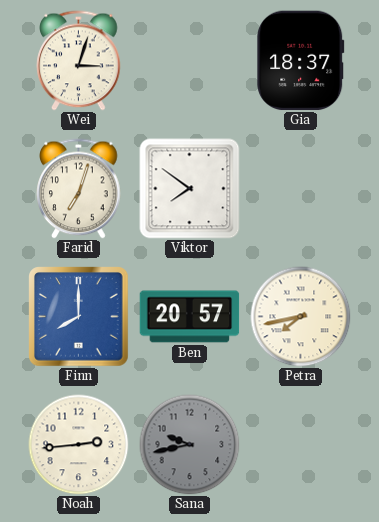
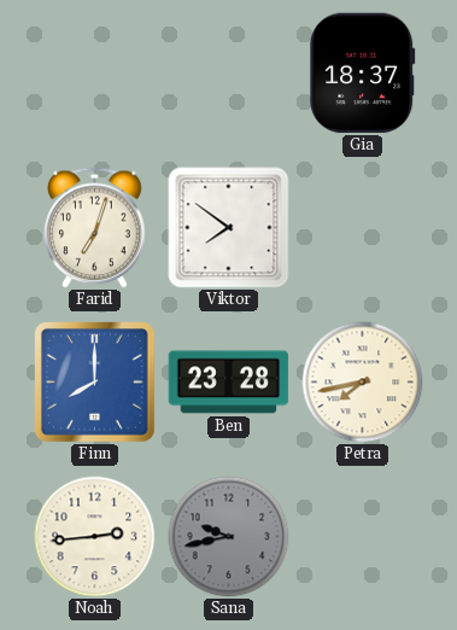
Wei: 3:03 -> none (79, 61)
Ben: 20:57 -> 23:28 (229, 383)
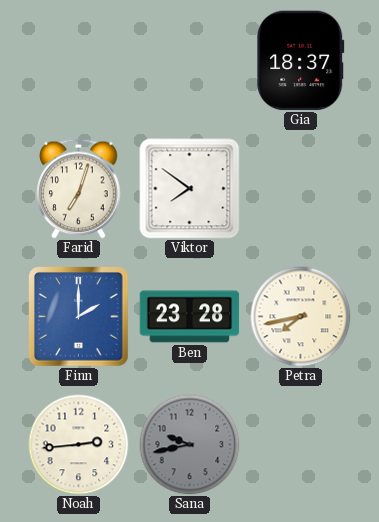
Finn: 8:00 -> 2:00 (79, 317)
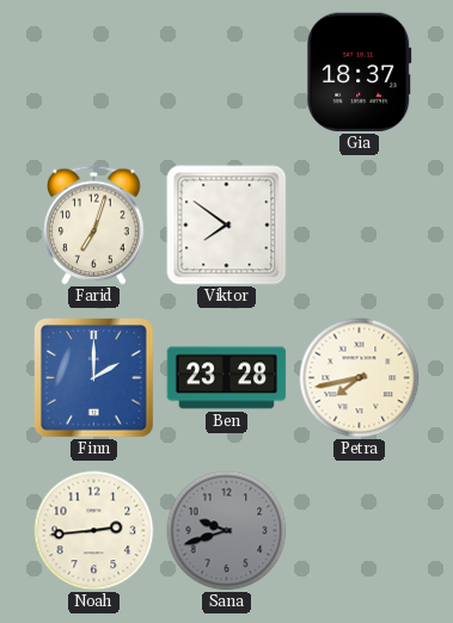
Sana: 9:43 -> 9:42 (227, 531)
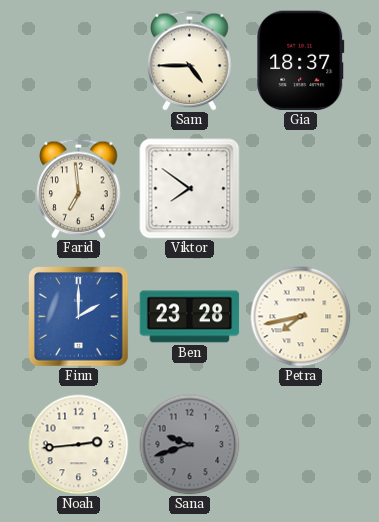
Sam: none -> 4:45 (190, 61)
Farid: 7:03 -> 6:59 (79, 189)
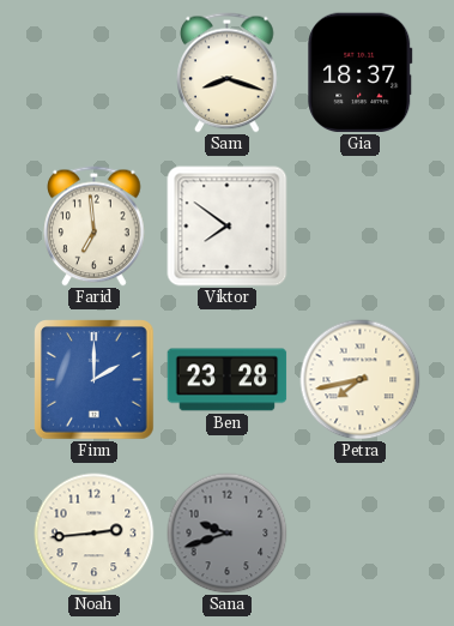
Sam: 4:45 -> 8:18 (228, 73)
